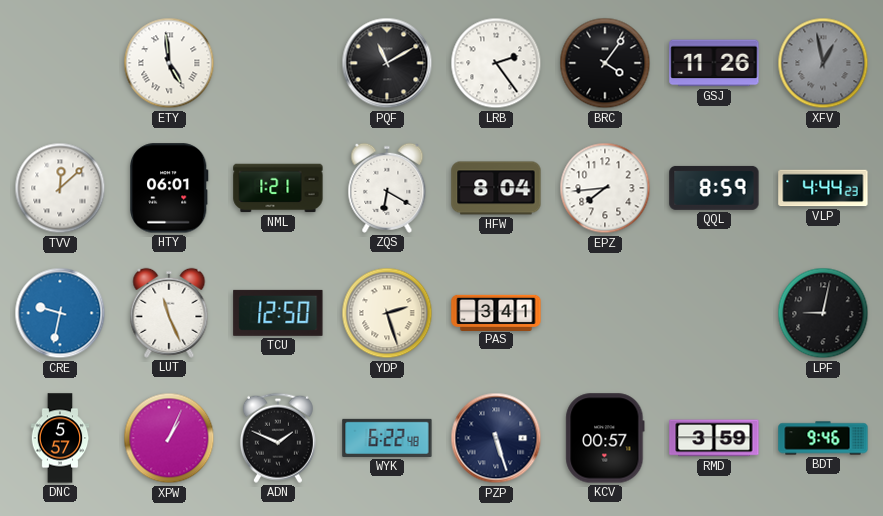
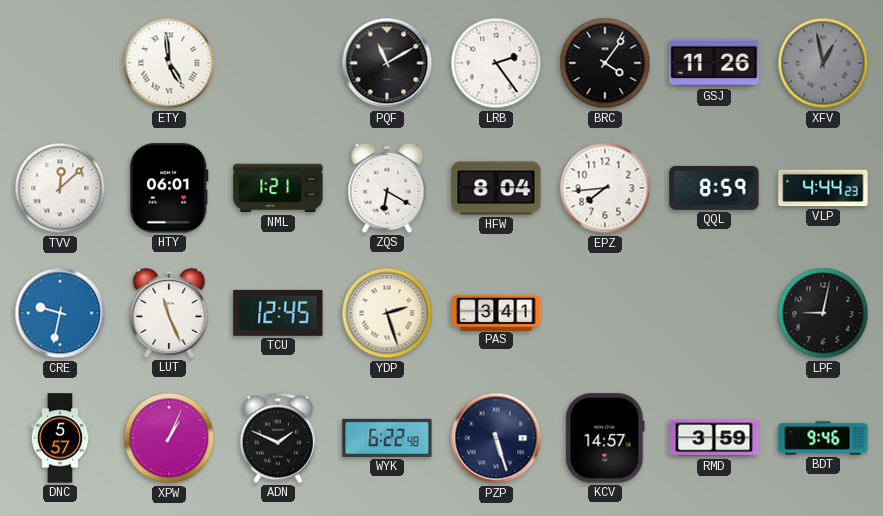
TCU: 12:50 -> 12:45 (278, 313)
KCV: 00:57 -> 14:57 (605, 438)
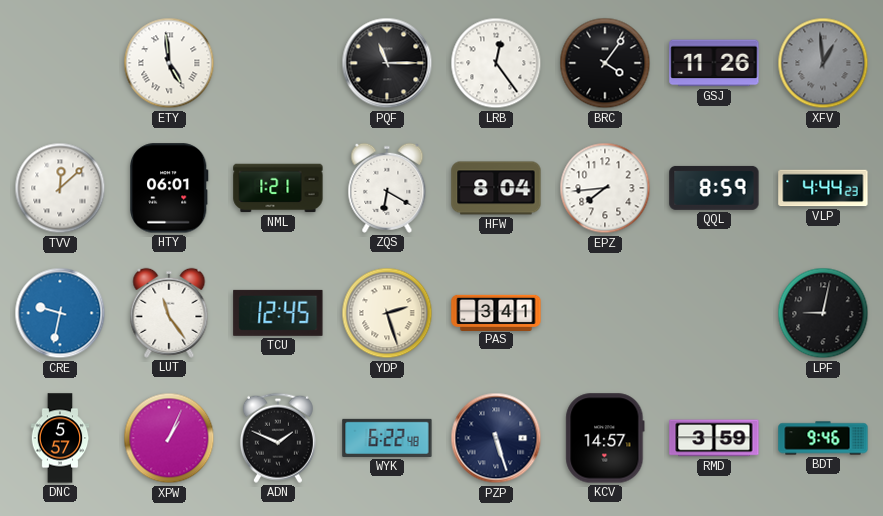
PQF: 11:10 -> 11:15 (387, 63)
LRB: 2:24 -> 12:24 (496, 63)
XFV: 12:58 -> 12:59 (823, 63)
LUT: 11:26 -> 11:24 (169, 313)
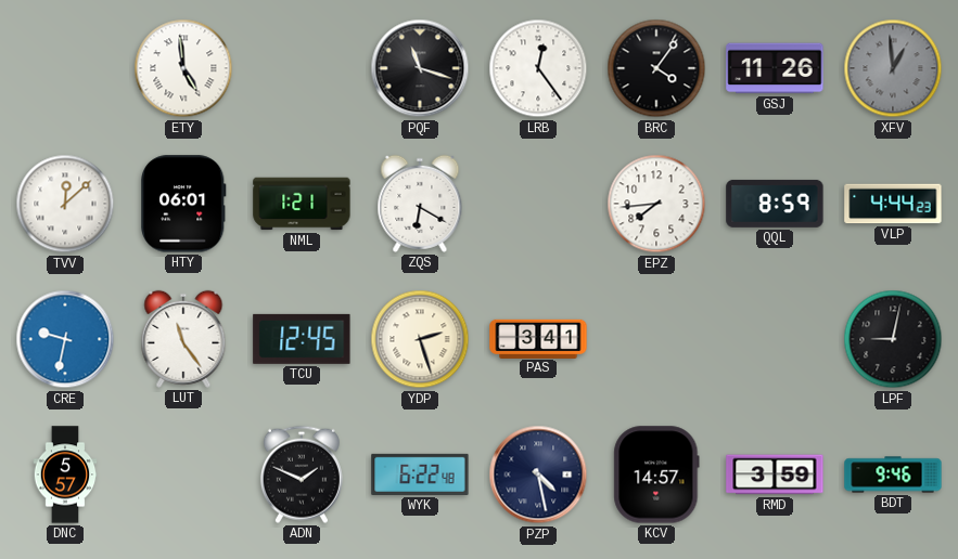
PQF: 11:15 -> 11:18 (420, 68)
HFW: 8:04 -> none (496, 188)
XPW: 1:04 -> none (169, 438)
PZP: 5:27 -> 4:28 (538, 474)
